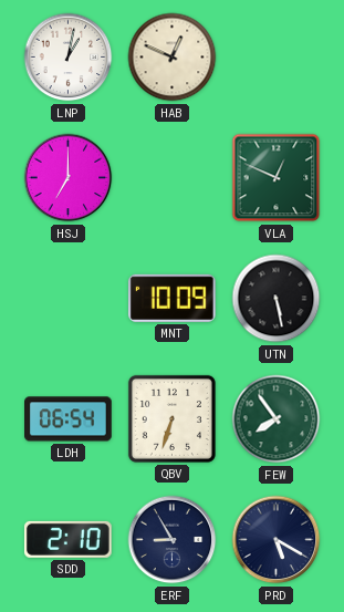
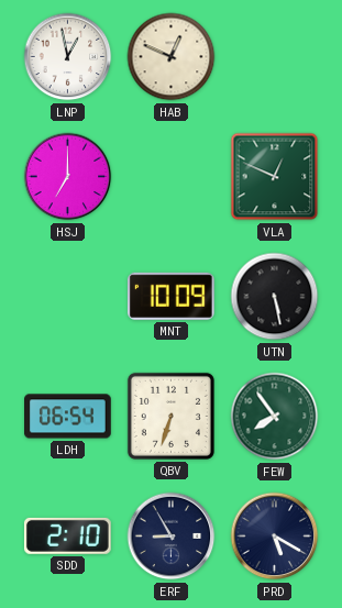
LNP: 1:02 -> 12:58 (68, 57)
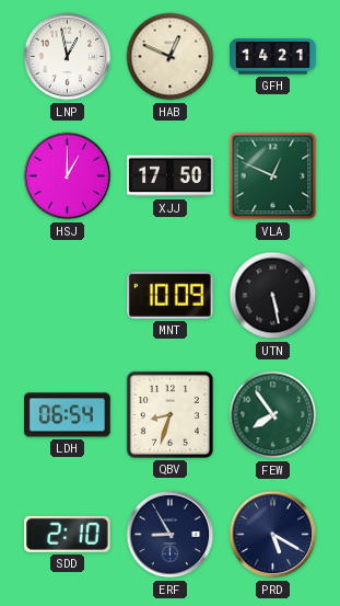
GFH: none -> 14:21 (273, 57)
HSJ: 7:00 -> 1:00 (68, 176)
XJJ: none -> 17:50 (171, 176)
QBV: 6:33 -> 8:33 (169, 414)
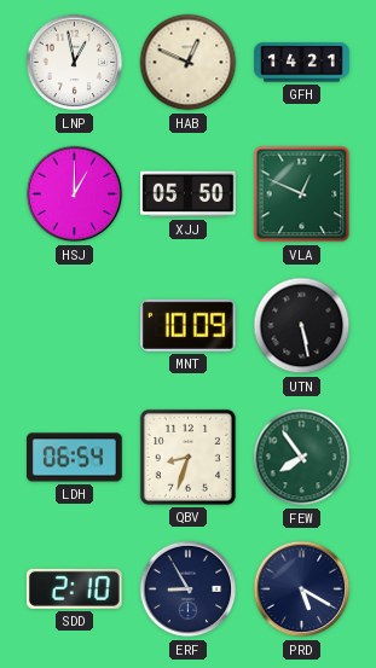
XJJ: 17:50 -> 05:50 (189, 194)
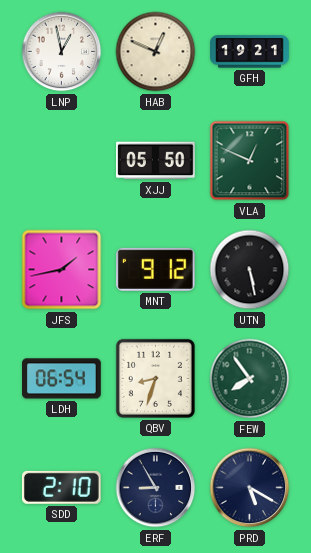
GFH: 14:21 -> 19:21 (250, 52)
HSJ: 1:00 -> none (75, 194)
JFS: none -> 1:43 (62, 270)
MNT: 10:09 -> 9:12 (155, 269)
